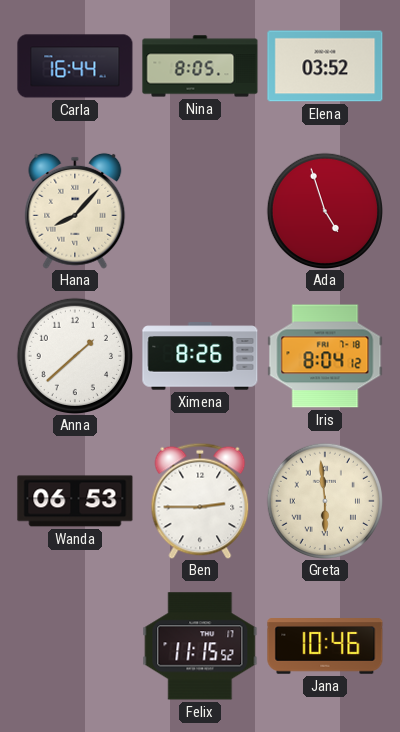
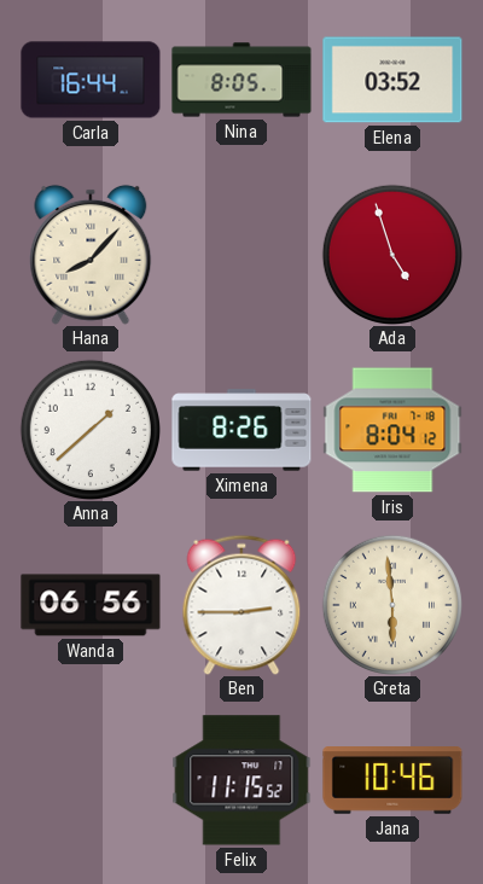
Wanda: 06:53 -> 06:56 (91, 605)
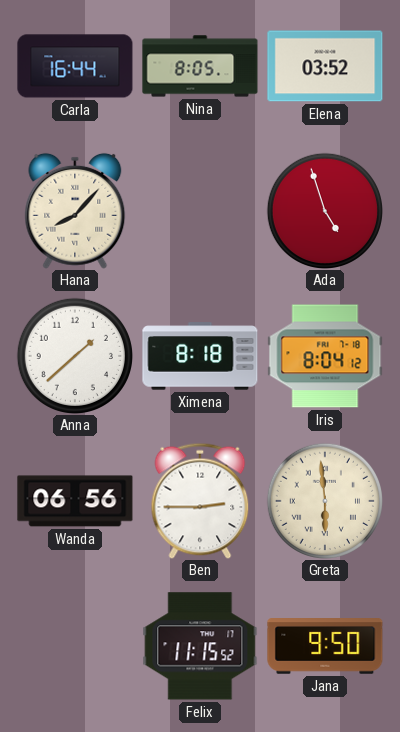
Ximena: 8:26 -> 8:18 (200, 356)
Jana: 10:46 -> 9:50 (325, 647)
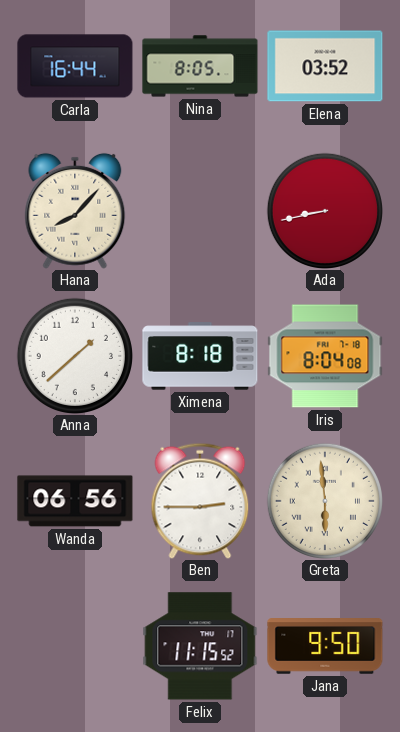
Ada: 4:57 -> 8:43 (324, 210)
Iris: 8:04:12 -> 8:04:08 (325, 356)
